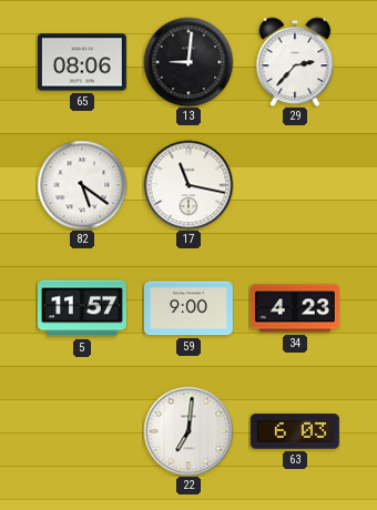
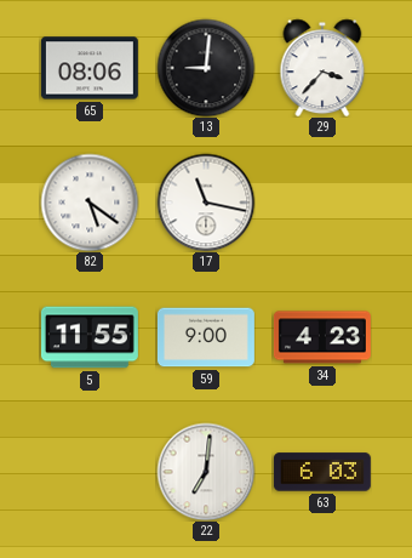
29: 2:37 -> 3:37 (322, 68)
5: 11:57 -> 11:55 (90, 337)
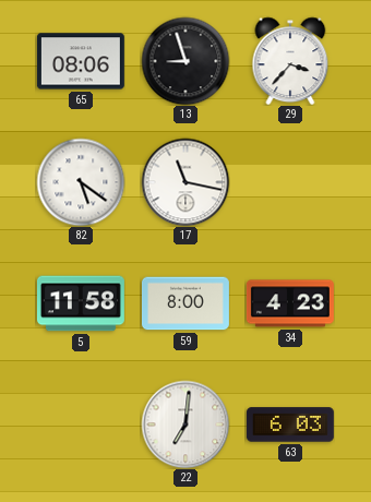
13: 9:01 -> 8:57 (185, 61)
5: 11:55 -> 11:58 (81, 303)
59: 9:00 -> 8:00 (185, 303)
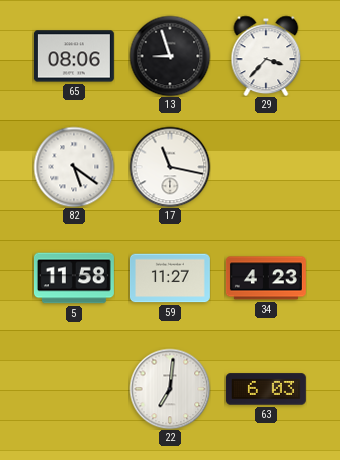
59: 8:00 -> 11:27 (170, 278)
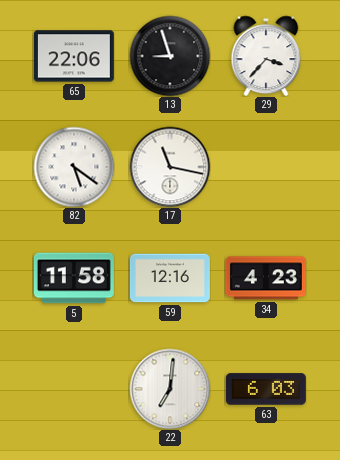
65: 08:06 -> 22:06 (74, 56)
59: 11:27 -> 12:16 (170, 278)
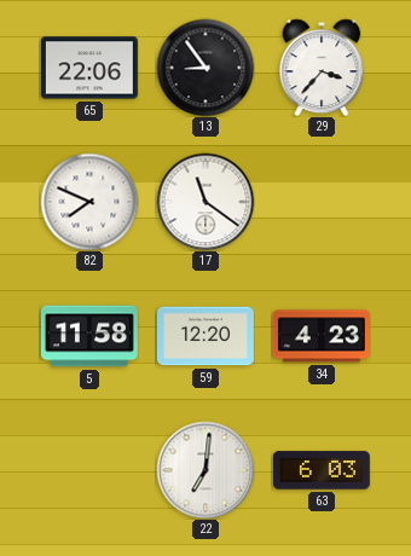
13: 8:57 -> 8:54 (205, 68)
82: 5:21 -> 7:49 (89, 202)
17: 11:17 -> 11:21 (205, 202)
59: 12:16 -> 12:20 (205, 336)
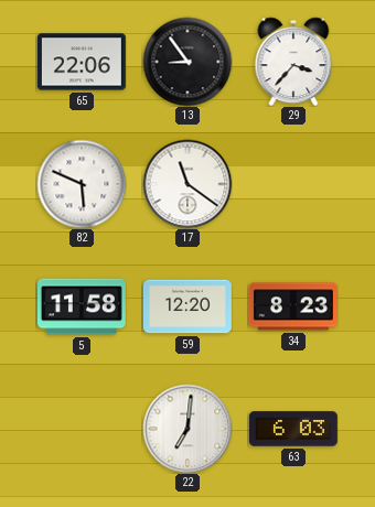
82: 7:49 -> 5:49 (82, 184)
34: 4:23 -> 8:23 (293, 306)
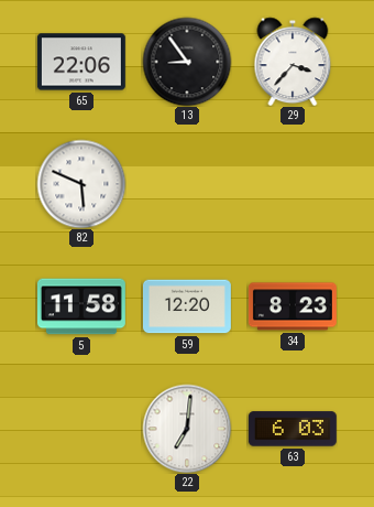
17: 11:21 -> none (187, 184)
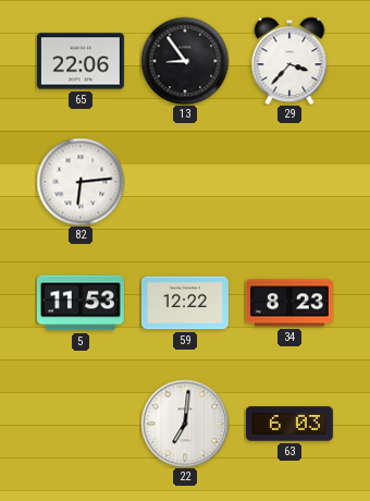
82: 5:49 -> 6:14 (81, 182)
5: 11:58 -> 11:53 (81, 303)
59: 12:20 -> 12:22 (185, 303)
